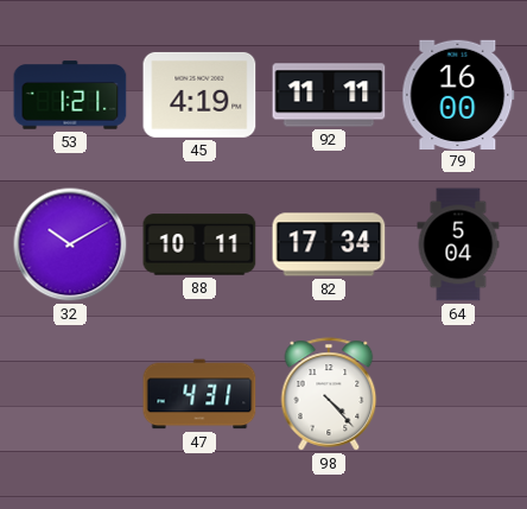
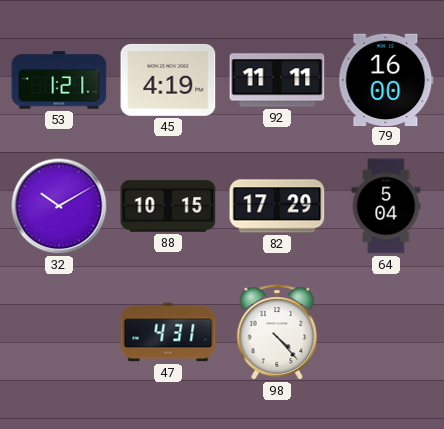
88: 10:11 -> 10:15 (168, 206)
82: 17:34 -> 17:29 (277, 206)
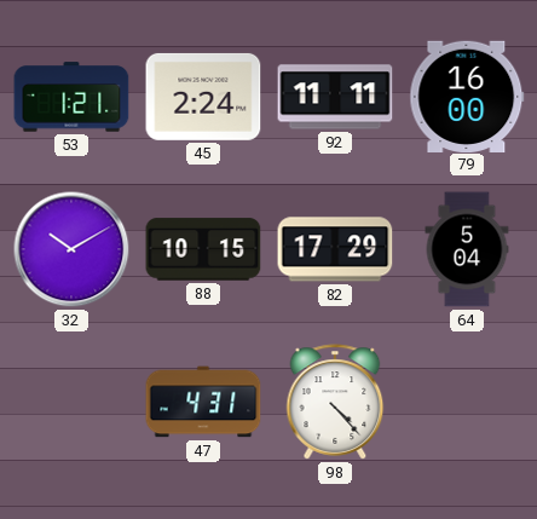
45: 4:19 -> 2:24 (203, 97)
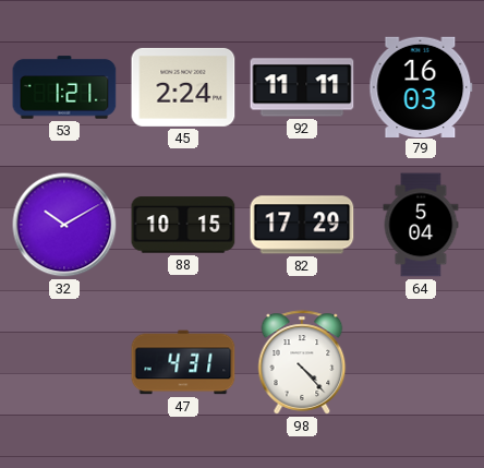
79: 16:00 -> 16:03 (421, 86)
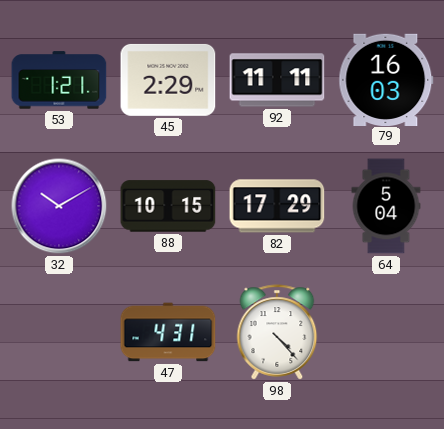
45: 2:24 -> 2:29 (168, 80)
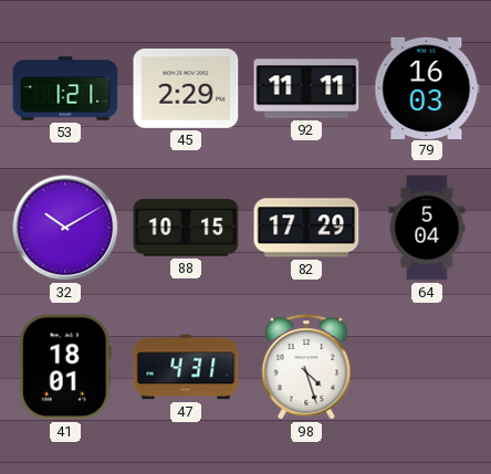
41: none -> 18:01 (65, 367)
98: 4:23 -> 4:27 (306, 367)
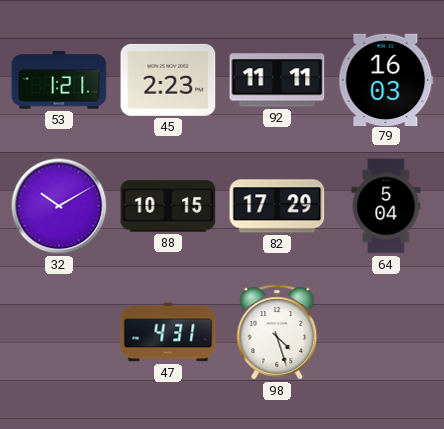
45: 2:29 -> 2:23 (168, 80)
41: 18:01 -> none (65, 367)
